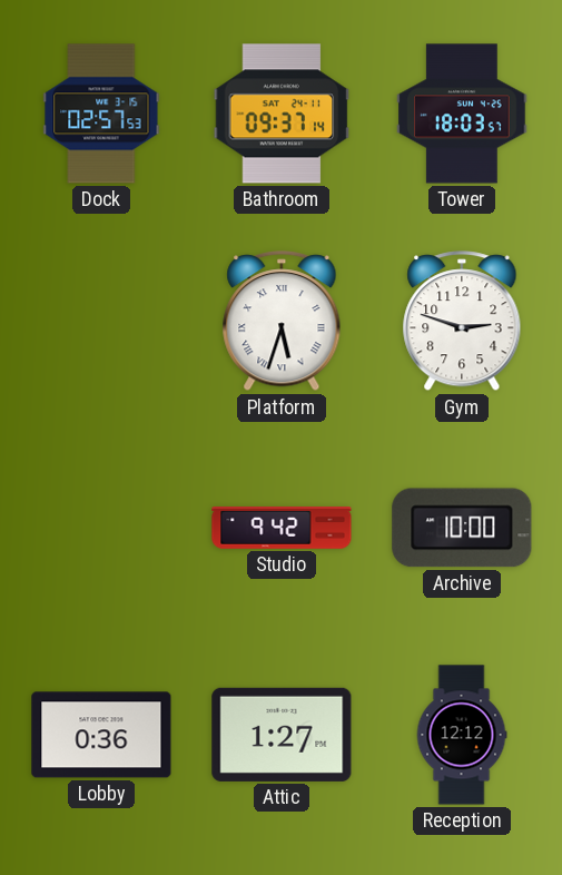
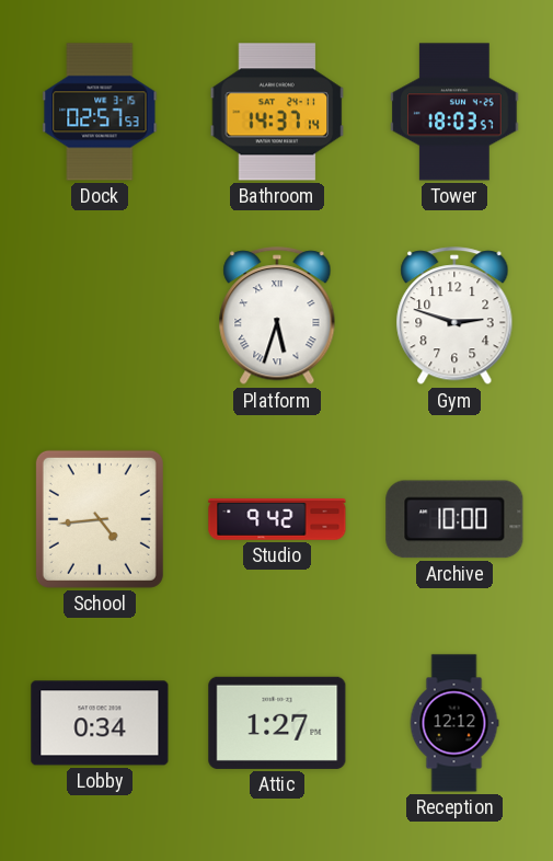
Bathroom: 09:37 -> 14:37 (277, 112)
School: none -> 4:44 (100, 519)
Lobby: 0:36 -> 0:34 (100, 723)
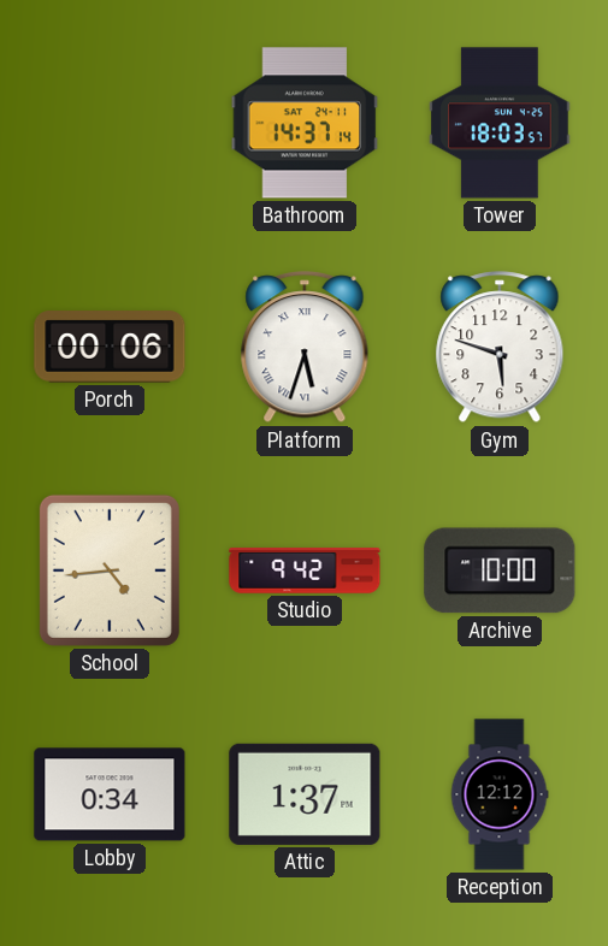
Dock: 02:57 -> none (100, 112)
Porch: none -> 00:06 (110, 347)
Gym: 2:48 -> 5:48 (500, 348)
Attic: 1:27 -> 1:37 (305, 794)
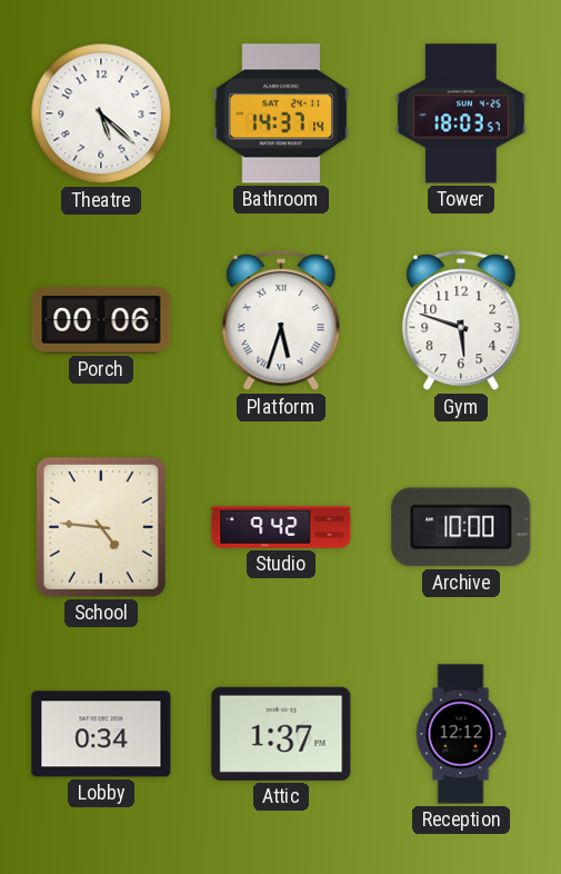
Theatre: none -> 5:22 (101, 113)
School: 4:44 -> 4:46 (101, 527)
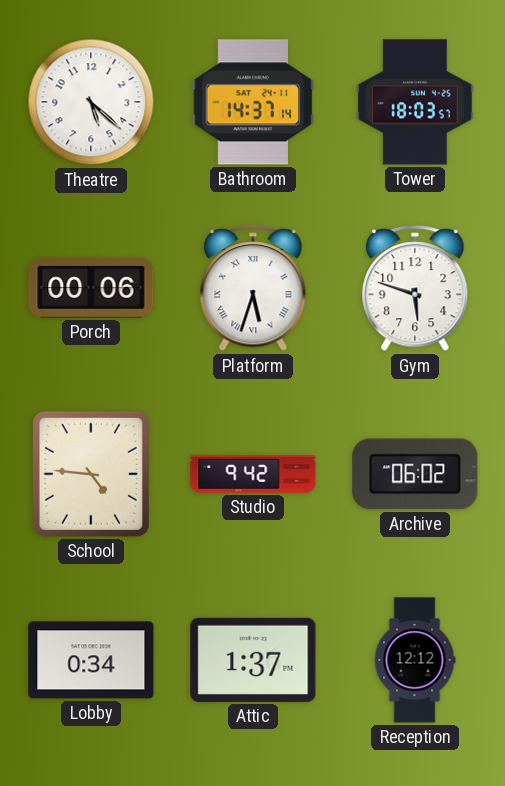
Archive: 10:00 -> 06:02 (415, 474)
